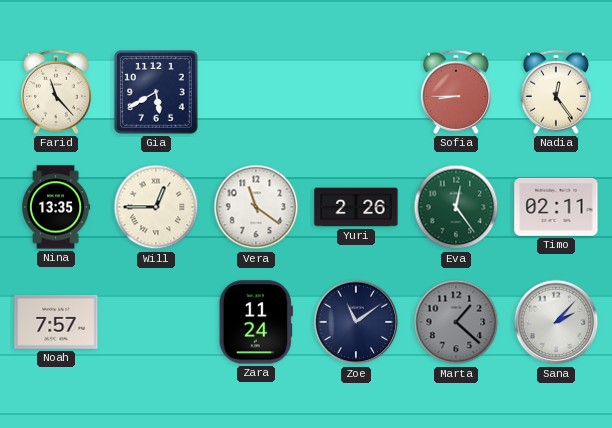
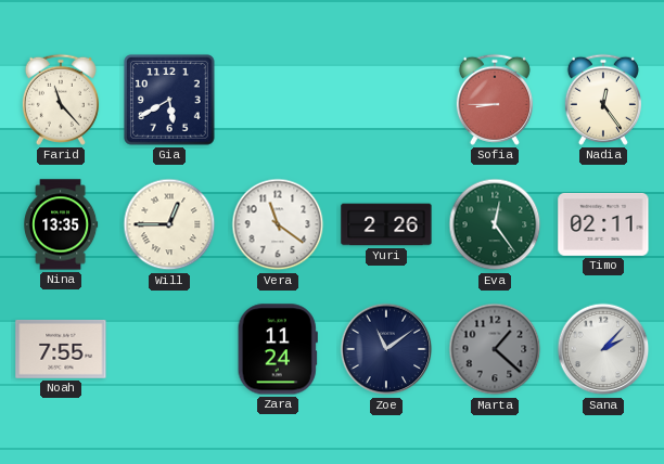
Noah: 7:57 -> 7:55 (61, 349)
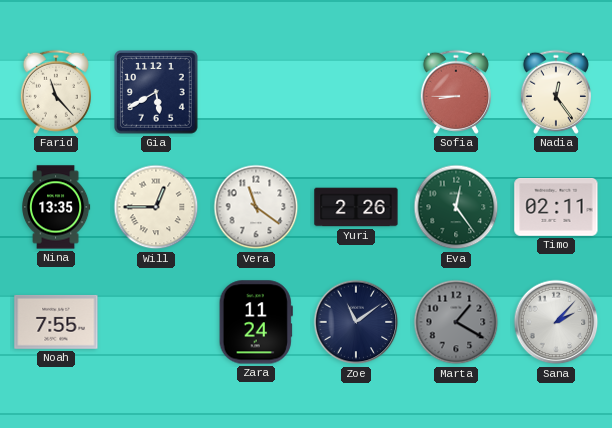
Marta: 1:22 -> 1:20 (456, 322)
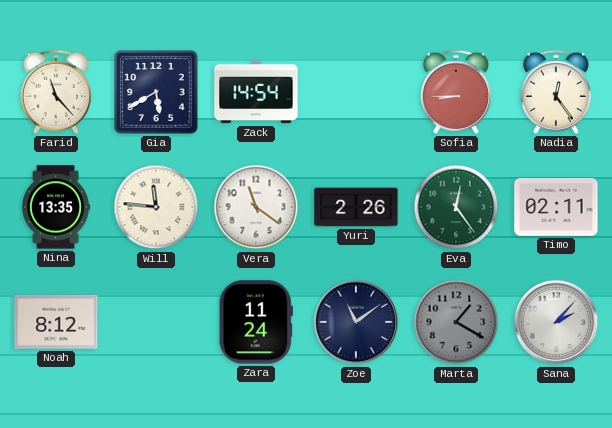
Zack: none -> 14:54 (256, 92)
Will: 12:45 -> 11:46 (156, 207)
Noah: 7:55 -> 8:12 (56, 322)
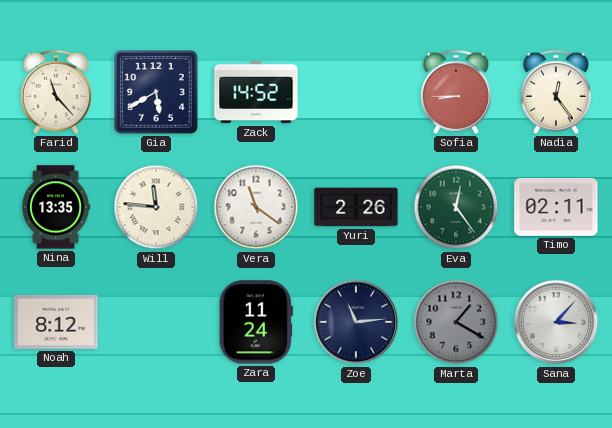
Zack: 14:54 -> 14:52 (256, 92)
Zoe: 11:09 -> 11:14 (356, 322)
Sana: 2:07 -> 3:07 (556, 322)
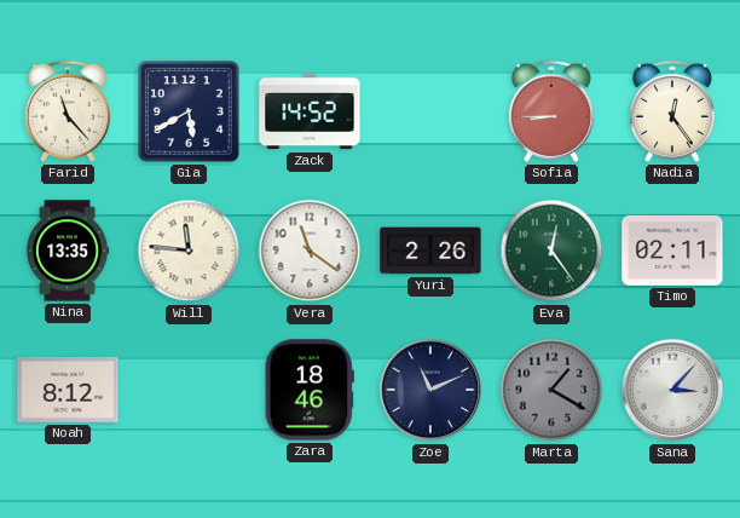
Zara: 11:24 -> 18:46 (310, 390)
Zoe: 11:14 -> 11:11 (430, 390)
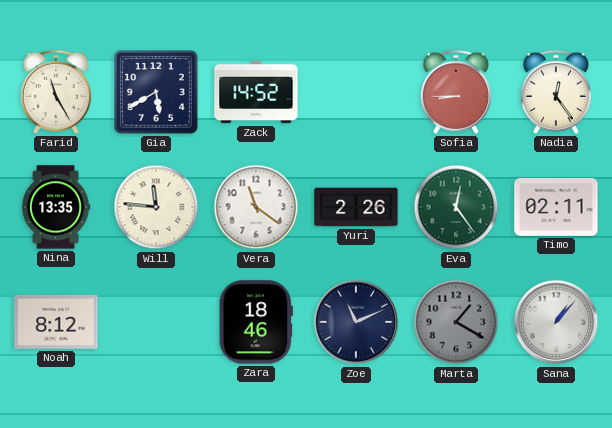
Farid: 11:23 -> 11:25 (56, 92)
Sana: 3:07 -> 1:07 (556, 322)
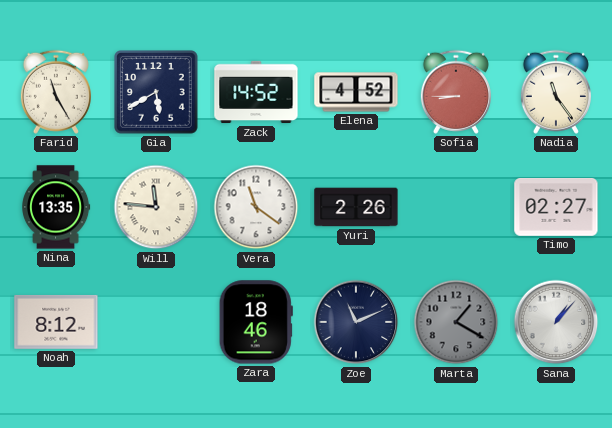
Elena: none -> 4:52 (356, 92)
Nadia: 12:24 -> 11:24 (556, 92)
Eva: 12:24 -> none (456, 207)
Timo: 02:11 -> 02:27 (556, 208)
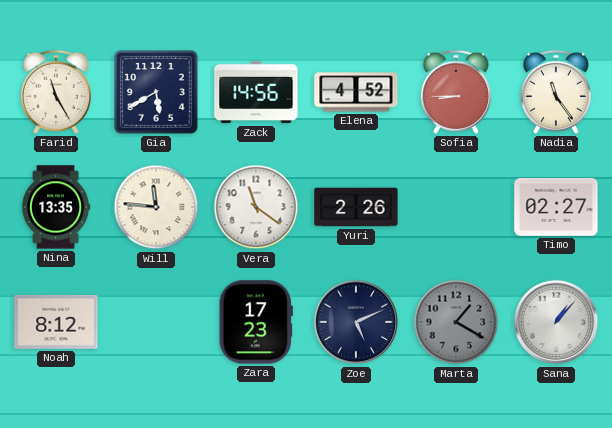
Zack: 14:52 -> 14:56 (256, 92)
Zara: 18:46 -> 17:23 (256, 322)
Zoe: 11:11 -> 5:11 (356, 322)
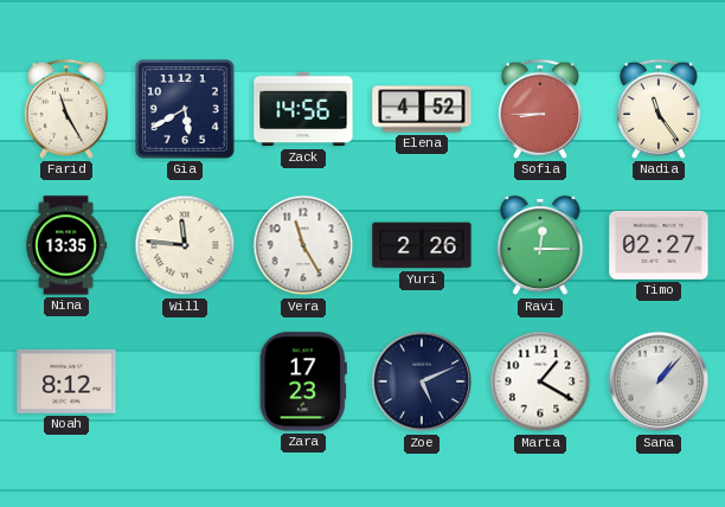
Vera: 11:21 -> 11:25 (303, 245)
Ravi: none -> 12:15 (540, 246)
Marta dial: grey -> white (540, 381)
